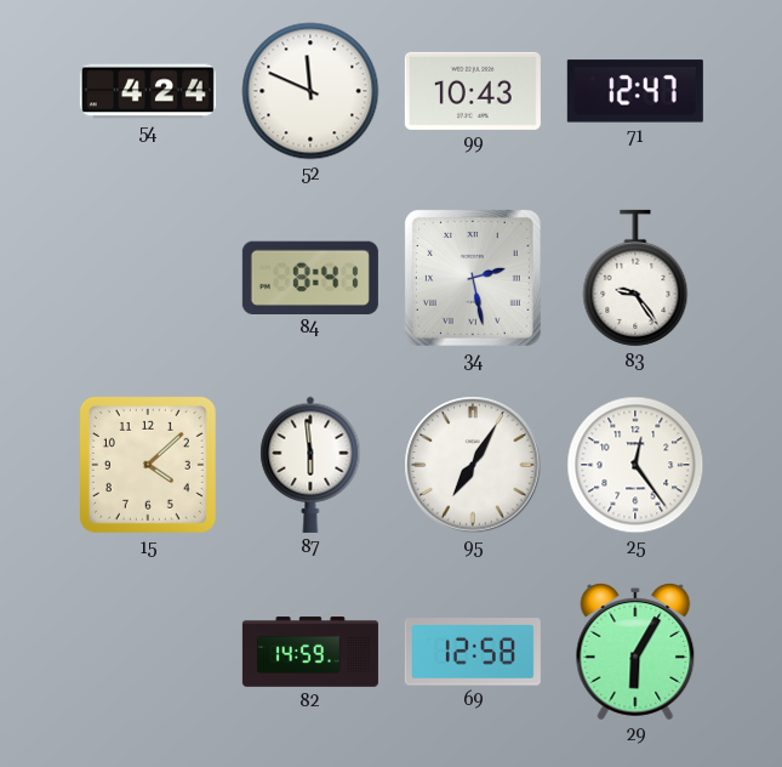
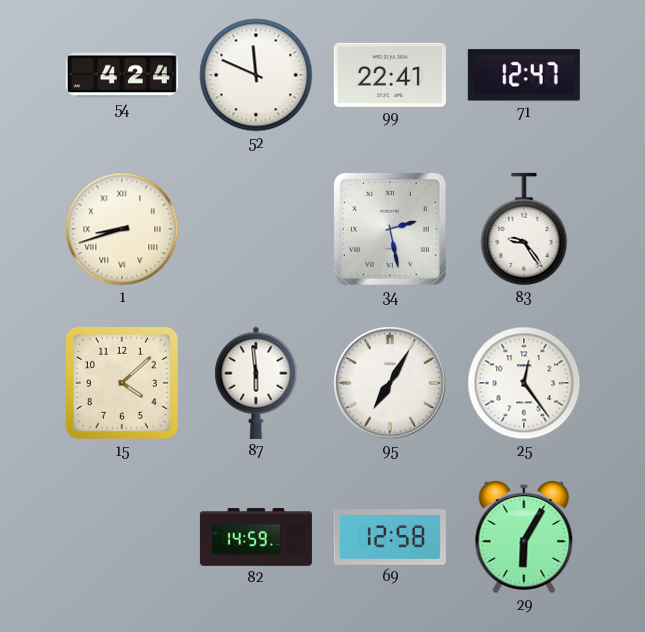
99: 10:43 -> 22:41 (390, 75)
1: none -> 8:42 (122, 229)
84: 8:41 -> none (310, 277)
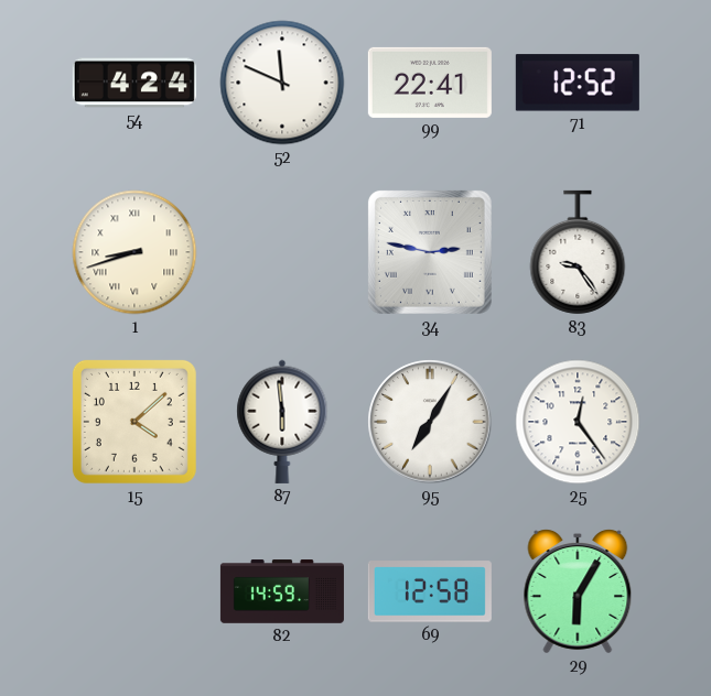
71: 12:47 -> 12:52 (578, 83)
34: 2:28 -> 2:47 (430, 252)
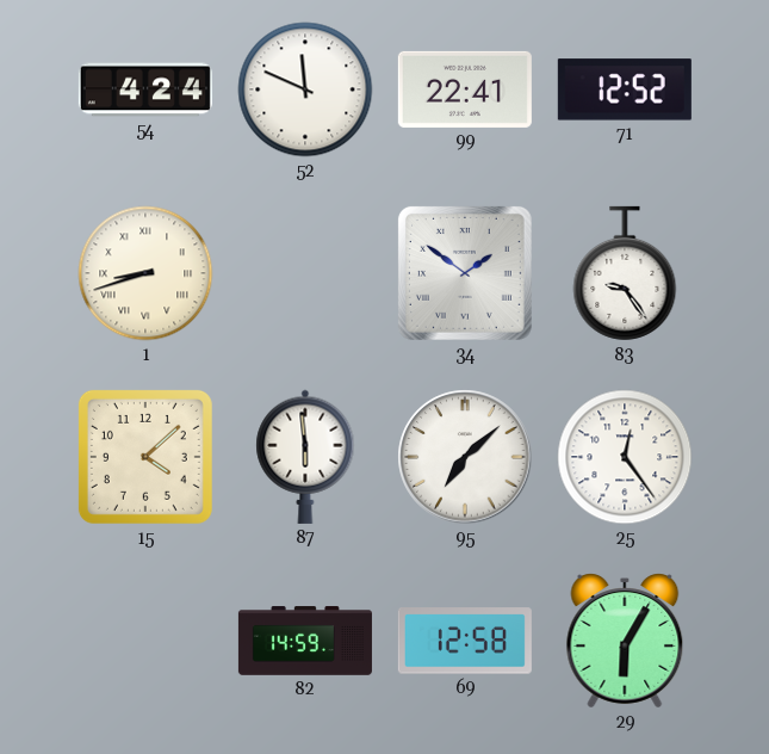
34: 2:47 -> 1:51 (465, 273)
95: 7:05 -> 7:08 (465, 457)
